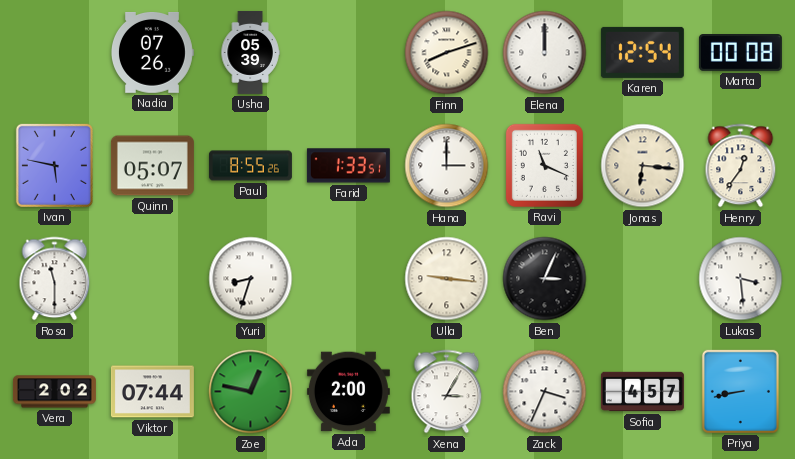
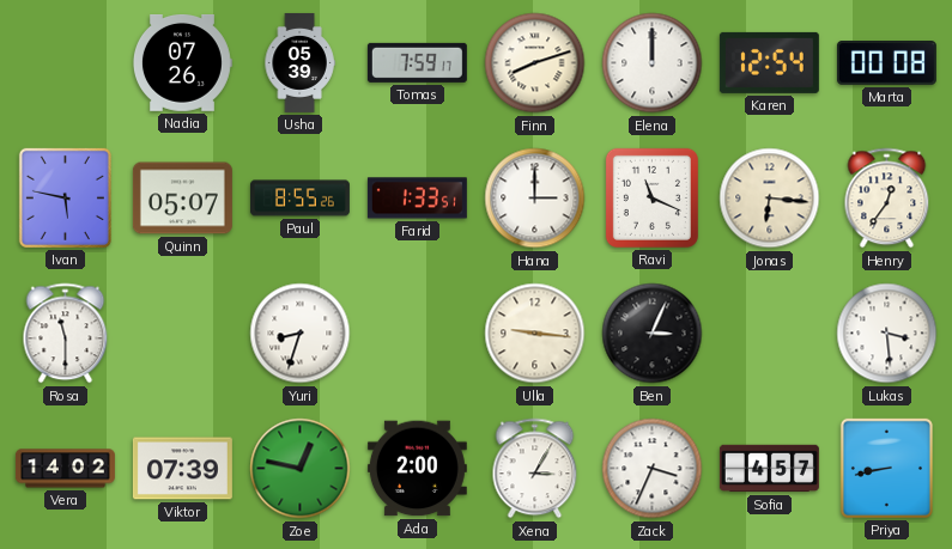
Tomas: none -> 7:59 (417, 62)
Vera: 2:02 -> 14:02 (65, 469)
Viktor: 07:44 -> 07:39 (182, 469)
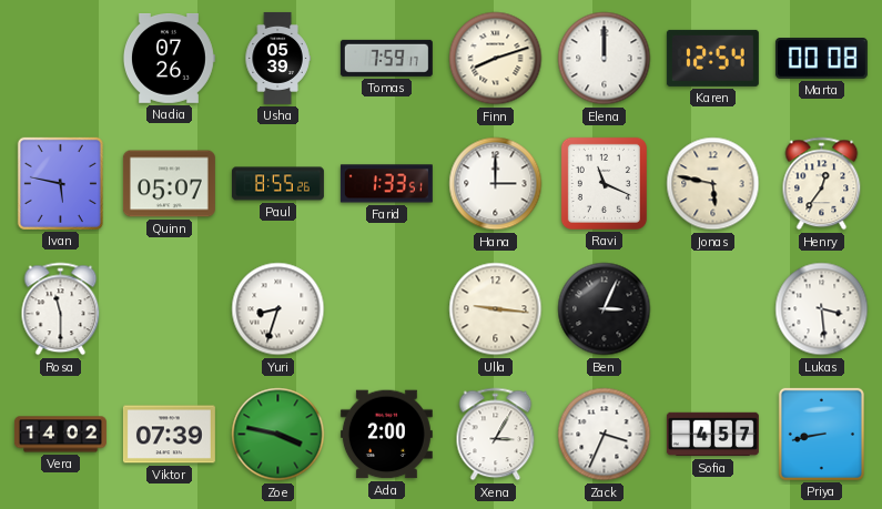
Jonas: 6:16 -> 5:47 (713, 184)
Zoe: 12:47 -> 3:47 (278, 435)
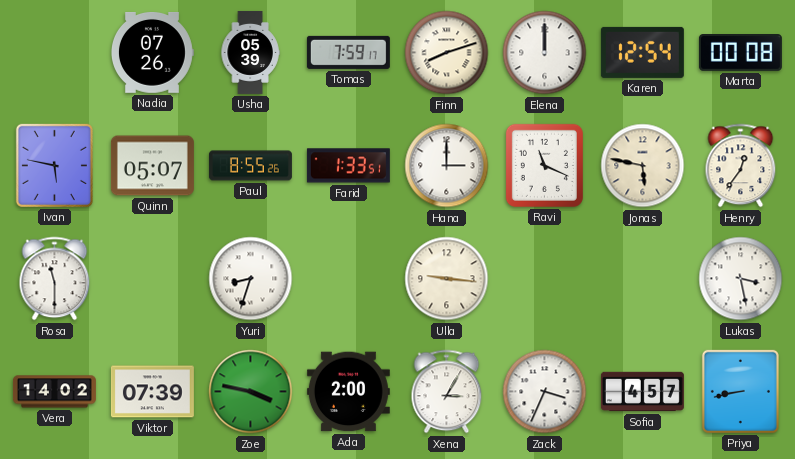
Ben: 3:04 -> none (605, 309)
Lukas: 3:29 -> 3:28 (741, 279)
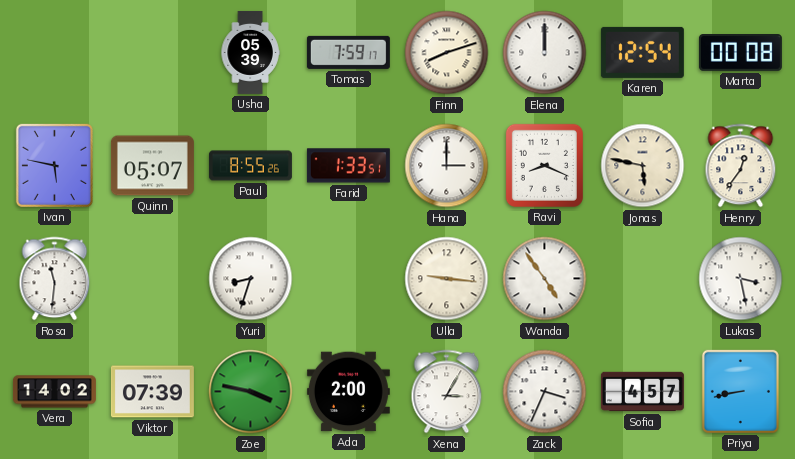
Nadia: 07:26 -> none (153, 53)
Ravi: 11:19 -> 8:19 (544, 165)
Rosa: 11:30 -> 11:31 (55, 279)
Wanda: none -> 4:54 (545, 279)
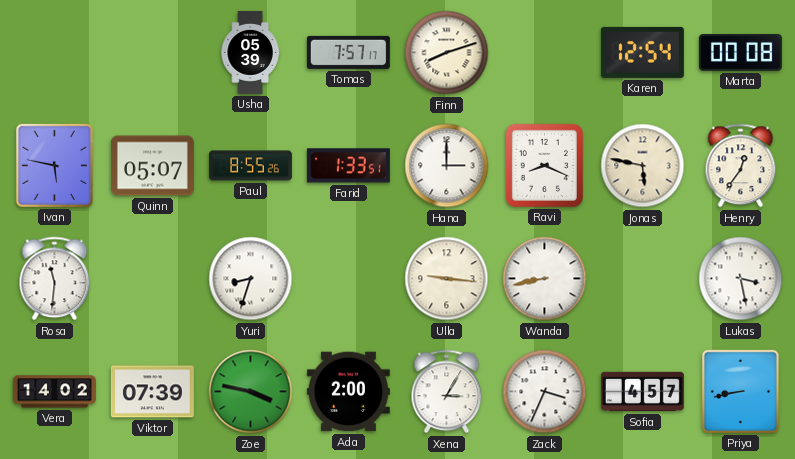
Tomas: 7:59 -> 7:57 (348, 52)
Elena: 12:00 -> none (545, 53)
Wanda: 4:54 -> 8:43 (545, 279)
